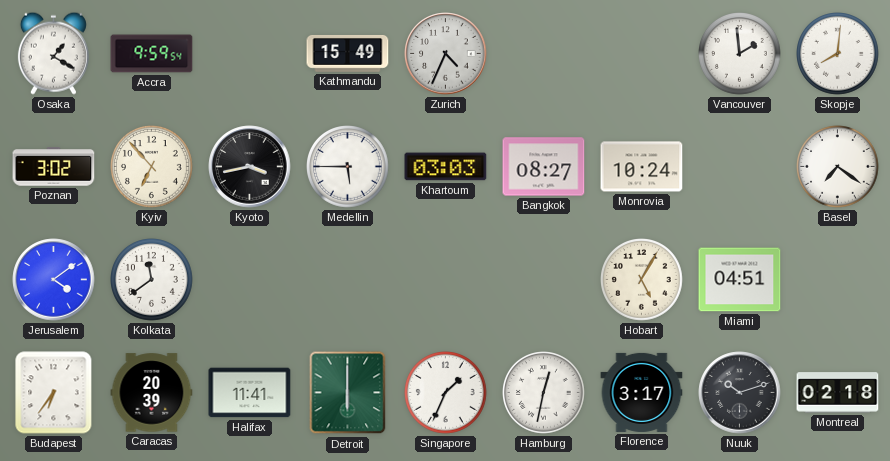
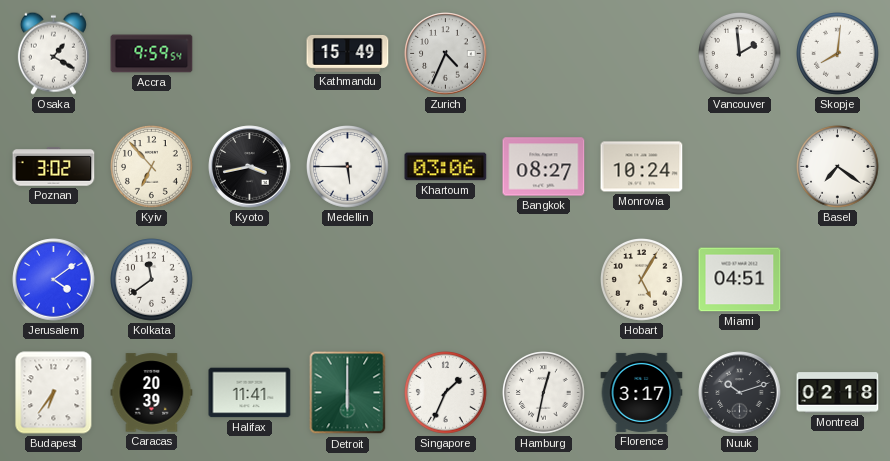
Khartoum: 03:03 -> 03:06 (446, 167)
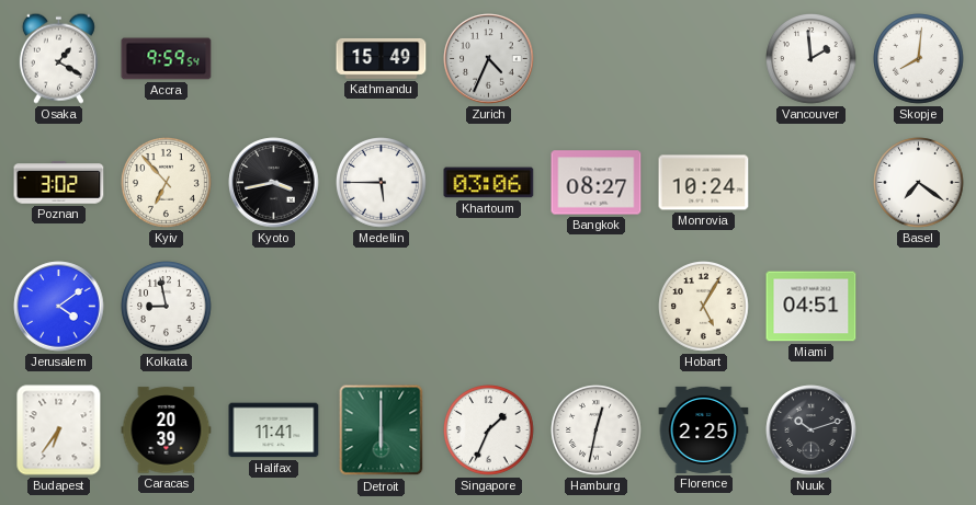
Kolkata: 11:39 -> 8:58 (167, 307)
Florence: 3:17 -> 2:25 (704, 429)
Montreal: 02:18 -> none (838, 393)
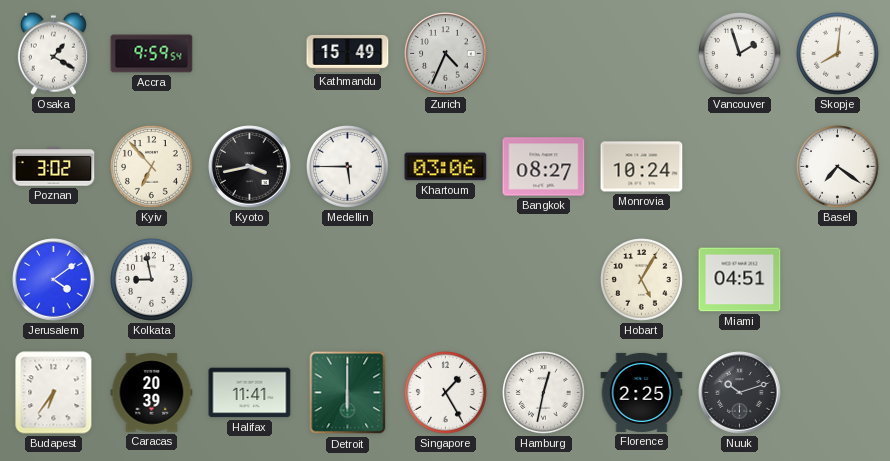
Vancouver: 1:59 -> 1:57 (740, 54)
Singapore: 1:34 -> 1:25 (446, 393)
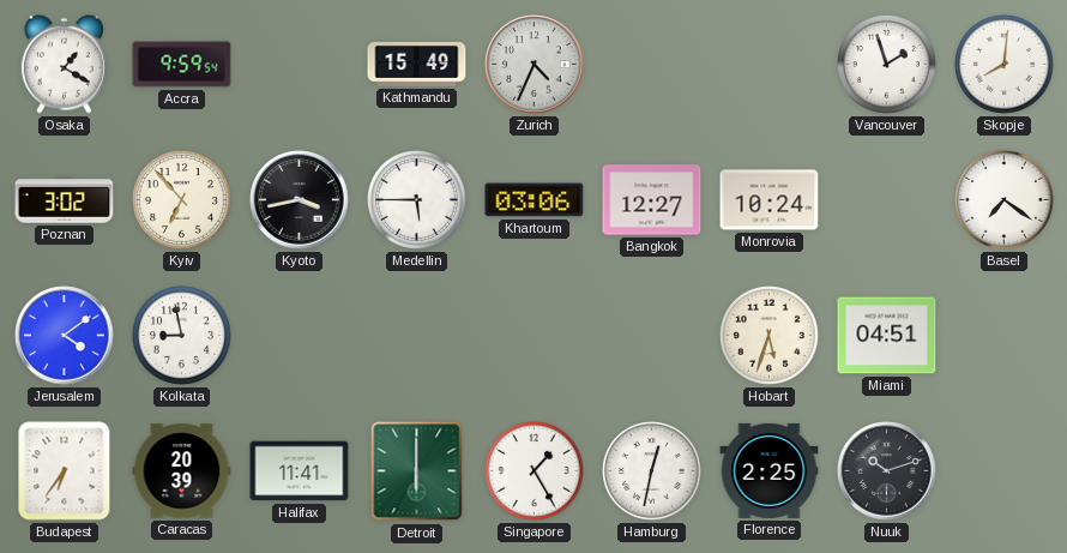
Bangkok: 08:27 -> 12:27 (652, 200)
Hobart: 5:05 -> 5:33 (770, 336)
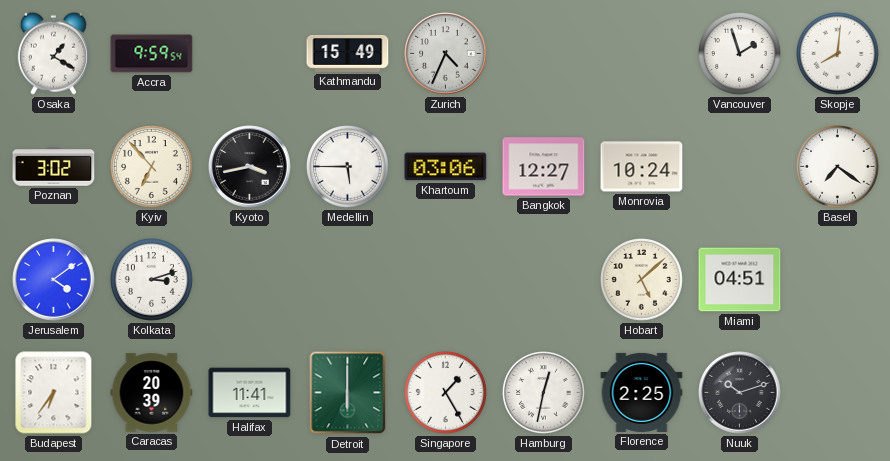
Kolkata: 8:58 -> 3:12 (152, 280)
Hobart: 5:33 -> 5:08 (642, 280)
